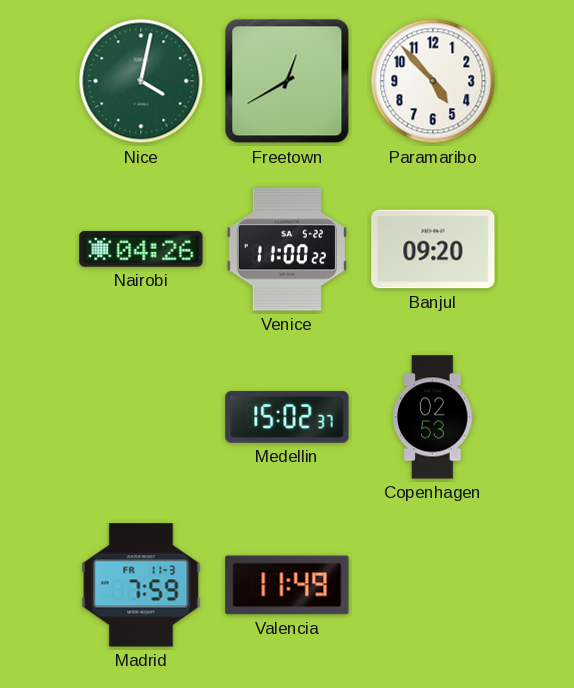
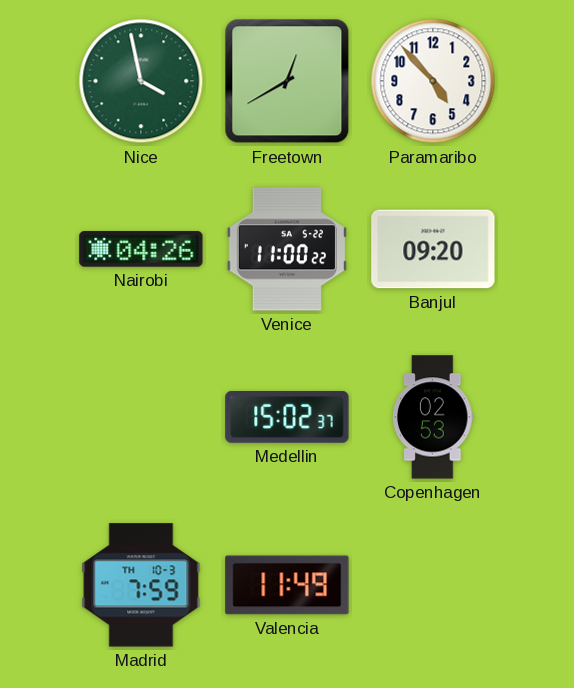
Nice: 4:02 -> 3:58 (141, 81)
Madrid date: FR 11-3 -> TH 10-3 (141, 585)
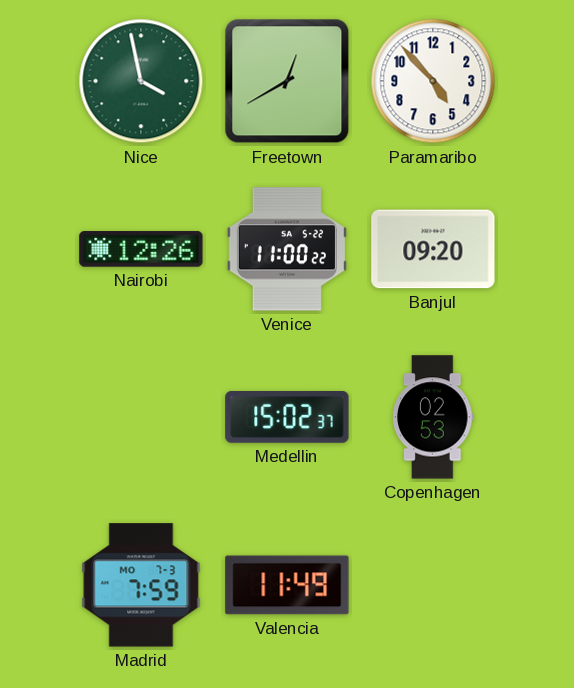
Nairobi: 04:26 -> 12:26 (141, 249)
Madrid date: TH 10-3 -> MO 7-3 (141, 585)
